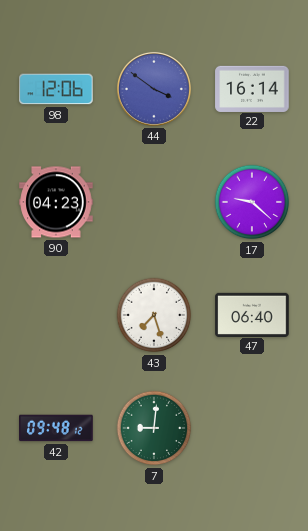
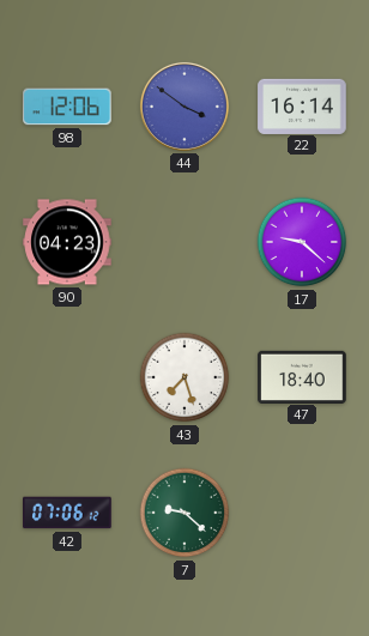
47: 06:40 -> 18:40 (302, 376)
42: 09:48 -> 07:06 (67, 513)
7: 9:01 -> 9:22 (184, 513)
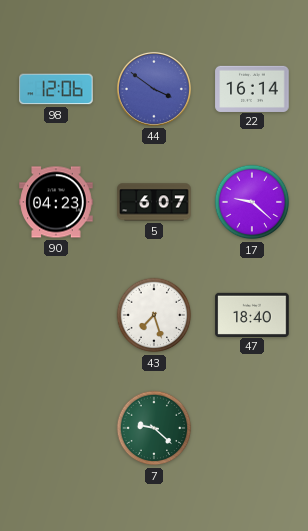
5: none -> 6:07 (154, 202)
42: 07:06 -> none (67, 513)
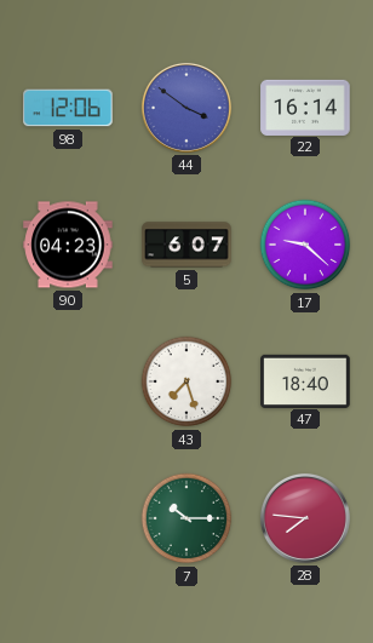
7: 9:22 -> 10:15 (187, 518)
28: none -> 7:46 (305, 518)
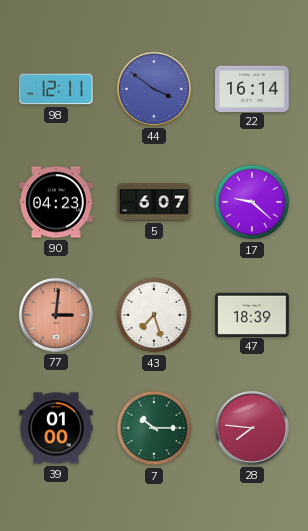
98: 12:06 -> 12:11 (56, 89)
77: none -> 3:01 (56, 315)
47: 18:40 -> 18:39 (252, 314)
39: none -> 01:00 (56, 428)
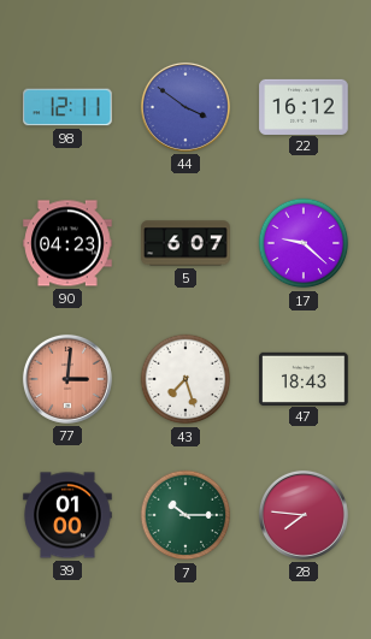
22: 16:14 -> 16:12 (304, 106)
47: 18:39 -> 18:43 (304, 378)
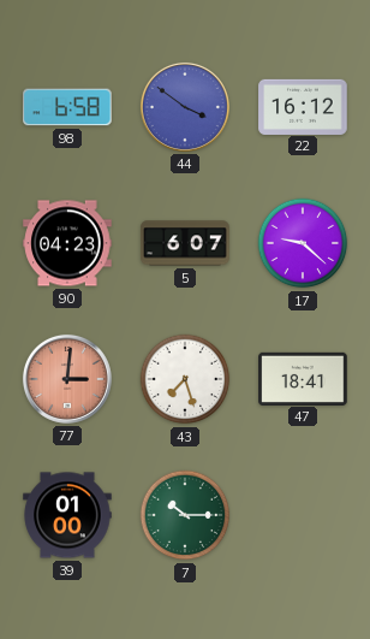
98: 12:11 -> 6:58 (67, 107)
47: 18:43 -> 18:41 (303, 378)
28: 7:46 -> none (304, 515)
